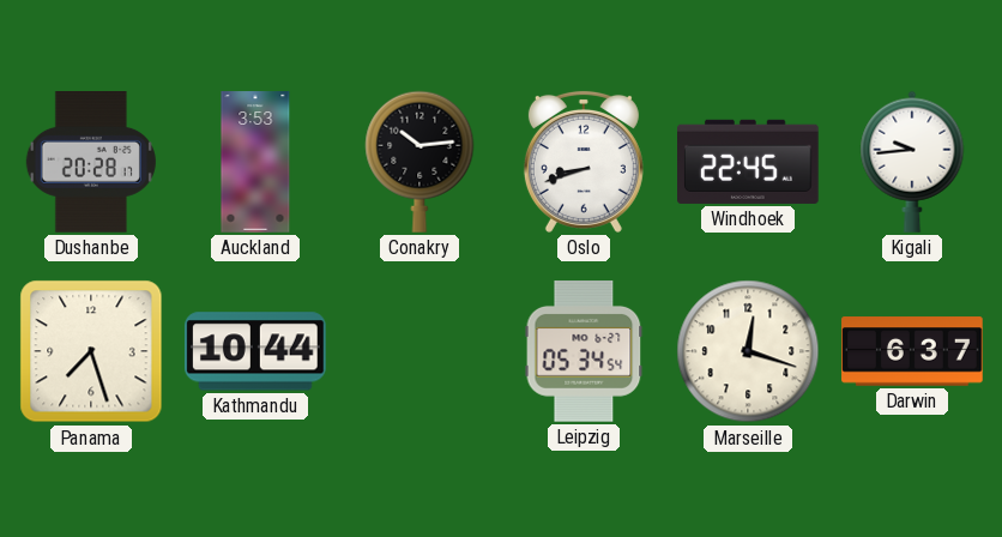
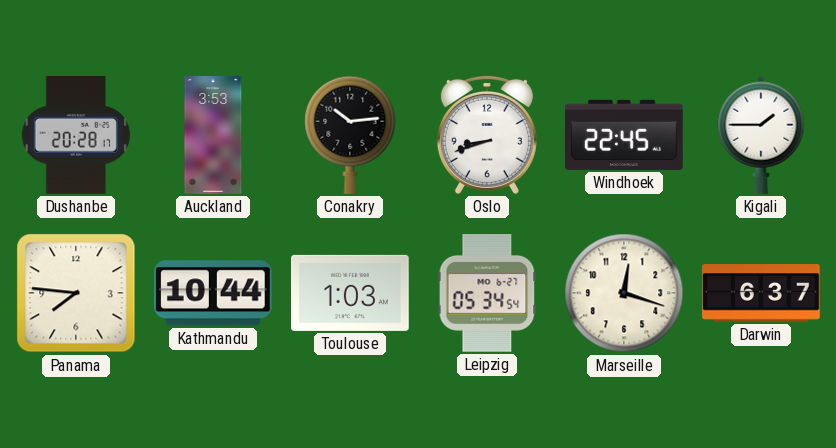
Kigali: 9:44 -> 1:45 (761, 135)
Panama: 7:27 -> 7:46 (76, 293)
Toulouse: none -> 1:03 (351, 293)
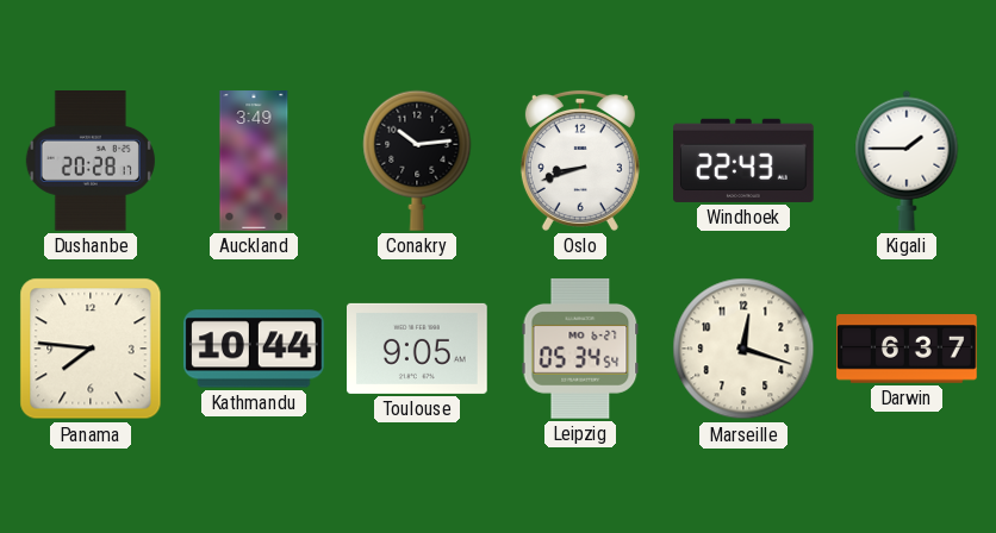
Auckland: 3:53 -> 3:49 (254, 161)
Windhoek: 22:45 -> 22:43 (745, 161)
Toulouse: 1:03 -> 9:05 (418, 349)
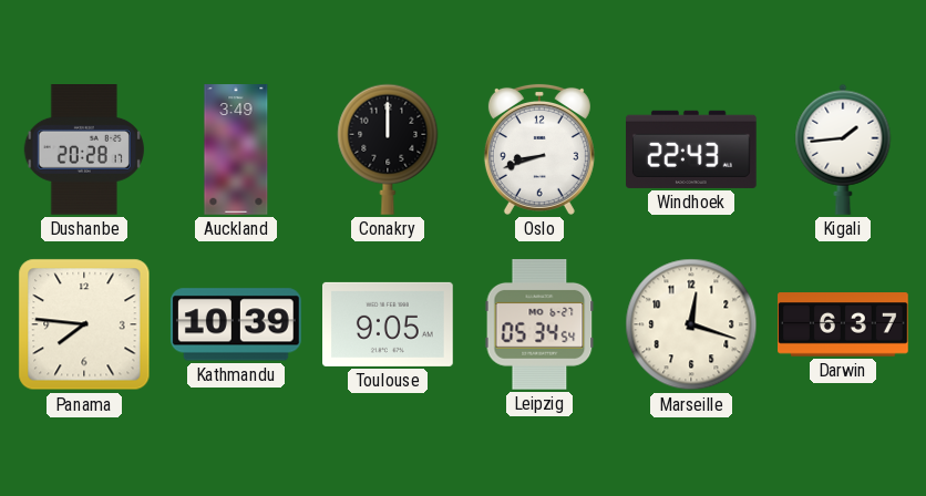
Conakry: 10:14 -> 12:00 (388, 149)
Kigali: 1:45 -> 1:44 (843, 149)
Kathmandu: 10:44 -> 10:39 (236, 324)
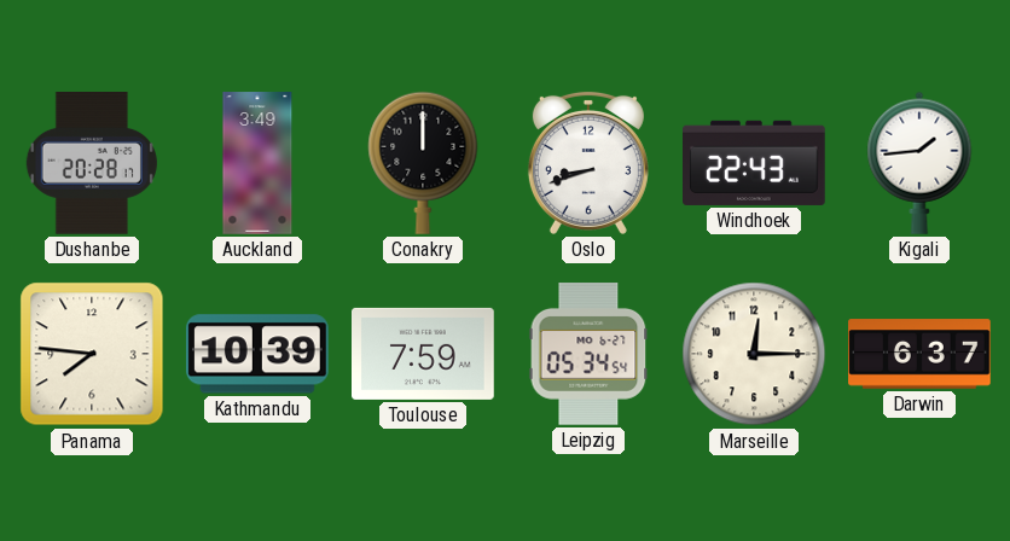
Toulouse: 9:05 -> 7:59 (424, 354)
Marseille: 12:18 -> 12:15 (754, 354)
